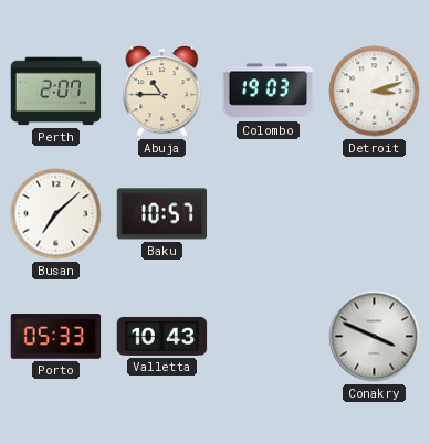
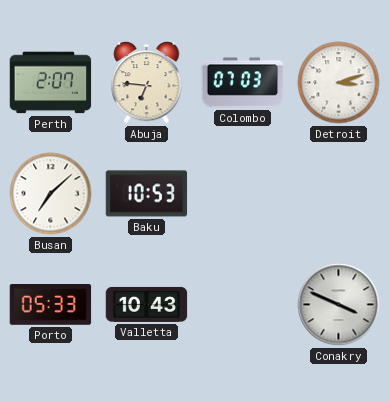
Abuja: 10:45 -> 6:46 (147, 83)
Colombo: 19:03 -> 07:03 (243, 83)
Baku: 10:57 -> 10:53 (147, 194)
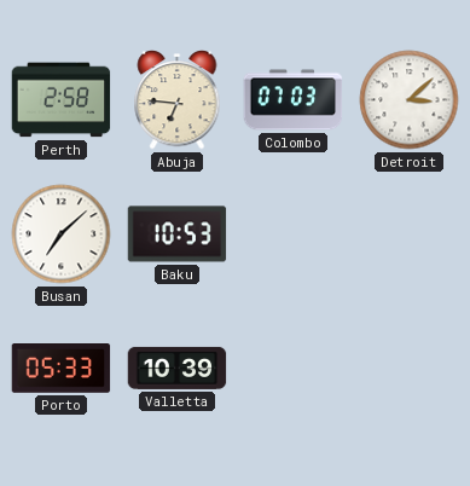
Perth: 2:07 -> 2:58 (62, 100)
Detroit: 3:12 -> 3:08 (410, 100)
Valletta: 10:43 -> 10:39 (178, 368)
Conakry: 3:49 -> none (339, 305)
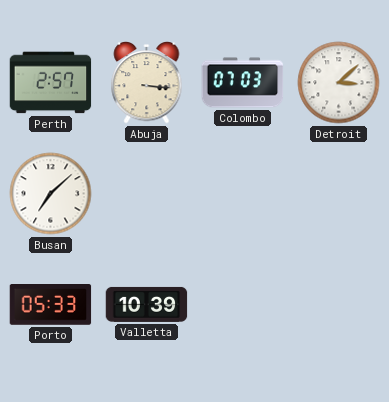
Perth: 2:58 -> 2:57 (51, 83)
Abuja: 6:46 -> 3:16 (147, 83)
Baku: 10:53 -> none (178, 235)
